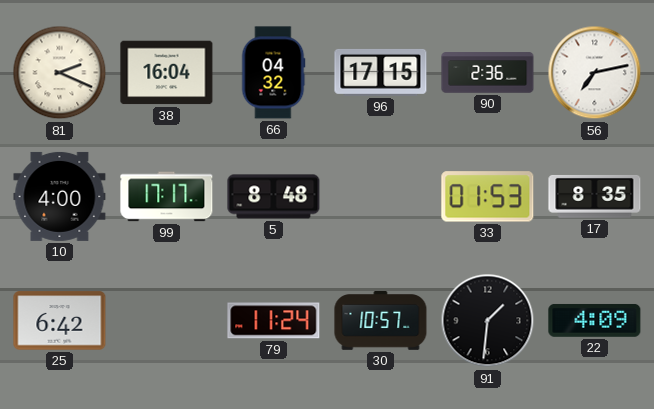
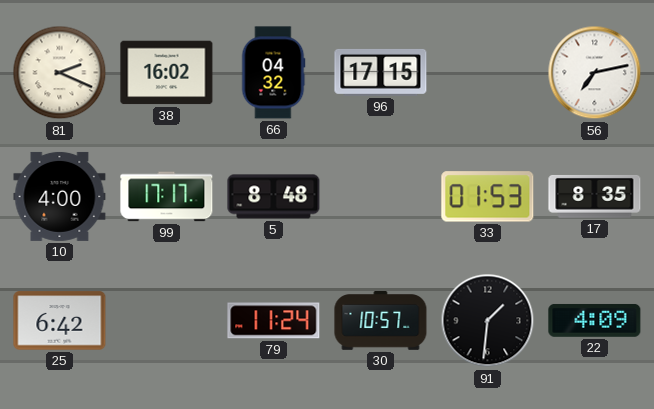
38: 16:04 -> 16:02 (167, 73)
90: 2:36 -> none (488, 73)
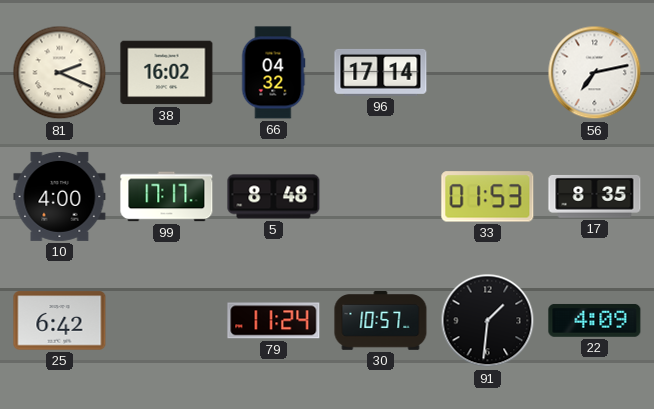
96: 17:15 -> 17:14 (381, 72)
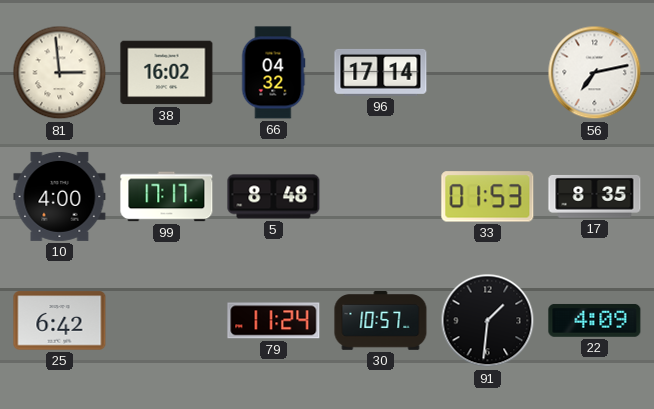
81: 2:19 -> 2:59 (60, 73)
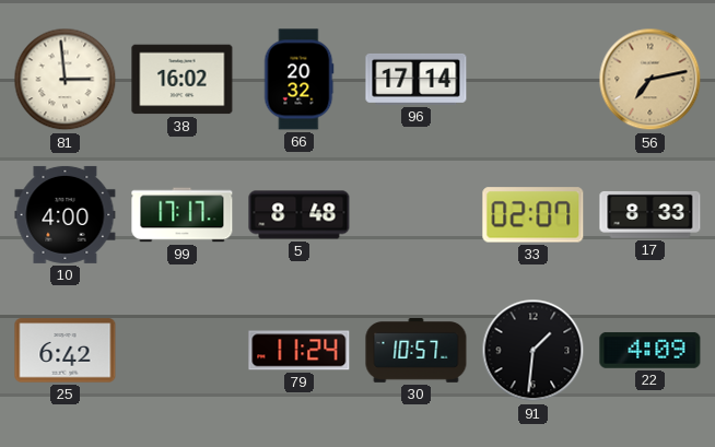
66: 04:32 -> 20:32 (298, 80)
56 dial: white -> champagne (650, 80)
33: 01:53 -> 02:07 (534, 215)
17: 8:35 -> 8:33 (650, 214)
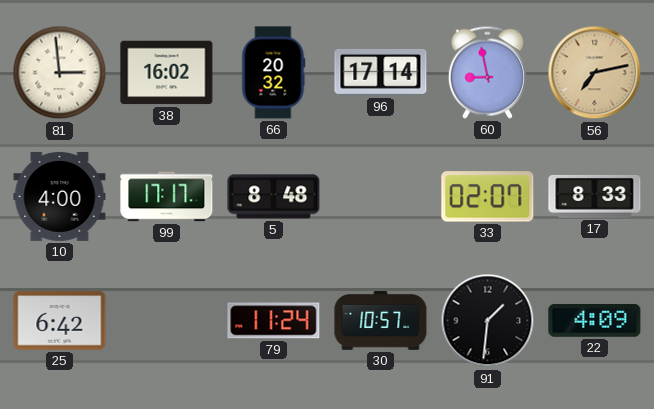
60: none -> 8:58 (487, 72)
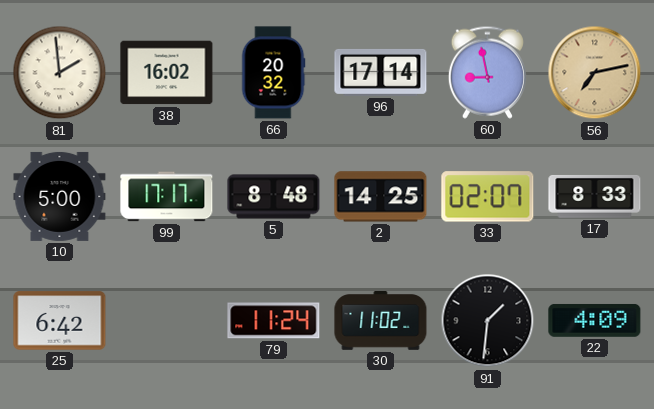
81: 2:59 -> 1:59 (60, 73)
10: 4:00 -> 5:00 (60, 196)
2: none -> 14:25 (381, 197)
30: 10:57 -> 11:02 (381, 321)
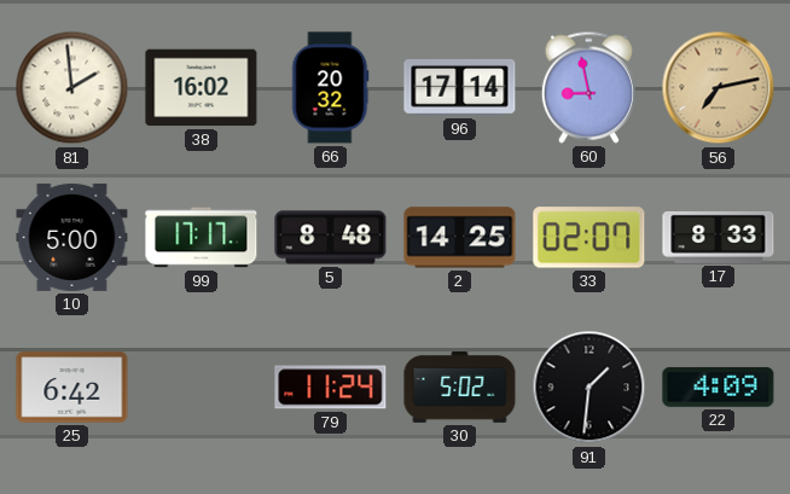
30: 11:02 -> 5:02 (460, 388)
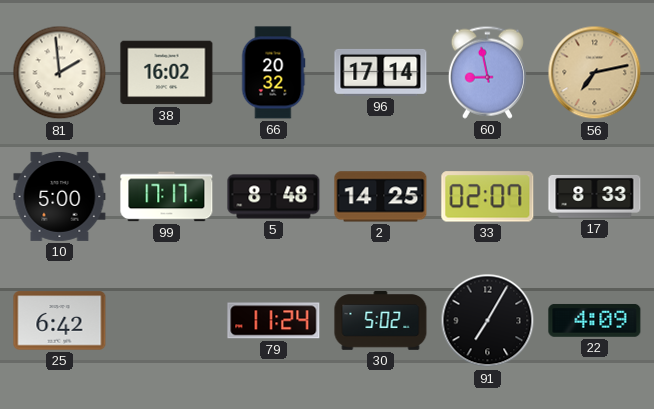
91: 1:31 -> 7:05 (488, 321)
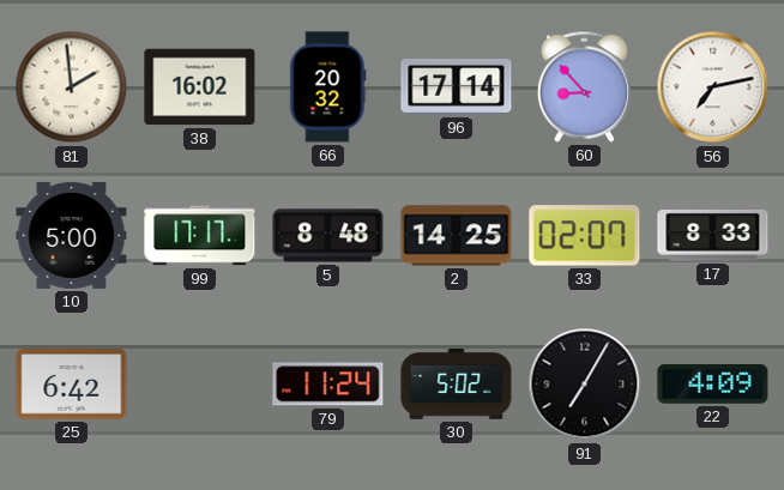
60: 8:58 -> 8:53 (584, 86)
56 dial: champagne -> white (713, 87)
